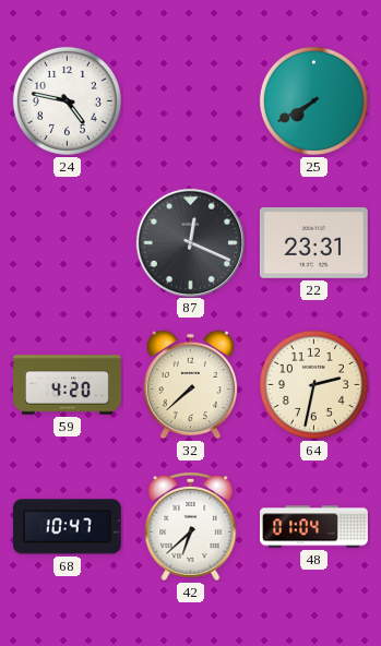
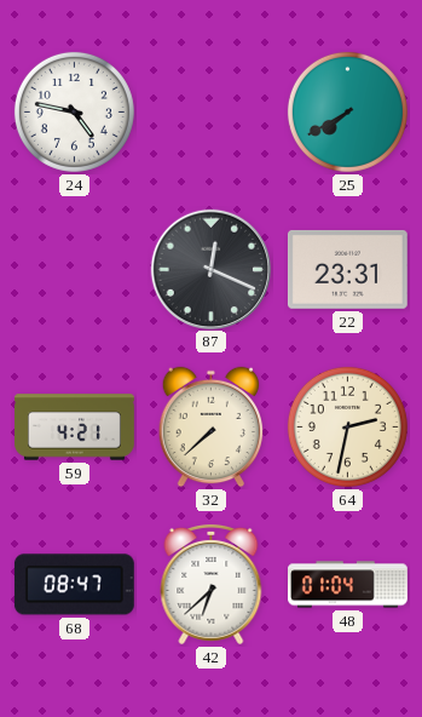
59: 4:20 -> 4:21 (75, 428)
68: 10:47 -> 08:47 (74, 585)
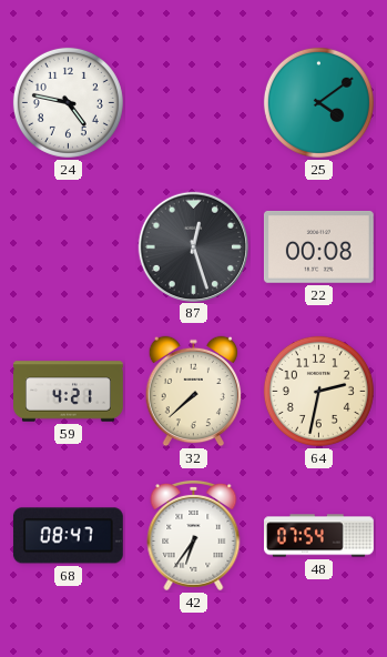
25: 7:40 -> 4:09 (318, 102)
87: 12:19 -> 12:27 (193, 246)
22: 23:31 -> 00:08 (318, 246)
42: 6:38 -> 6:36 (194, 535)
48: 01:04 -> 07:54 (319, 536)
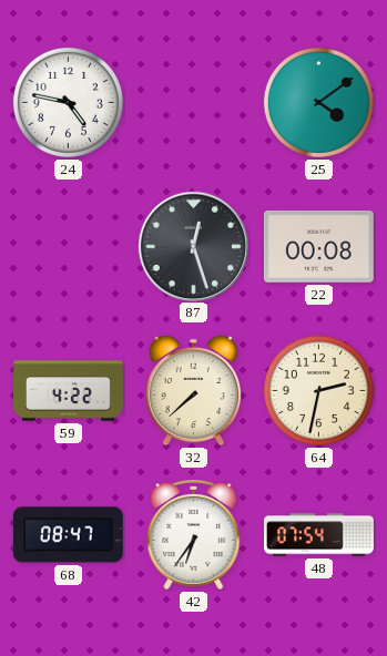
59: 4:21 -> 4:22 (69, 391)
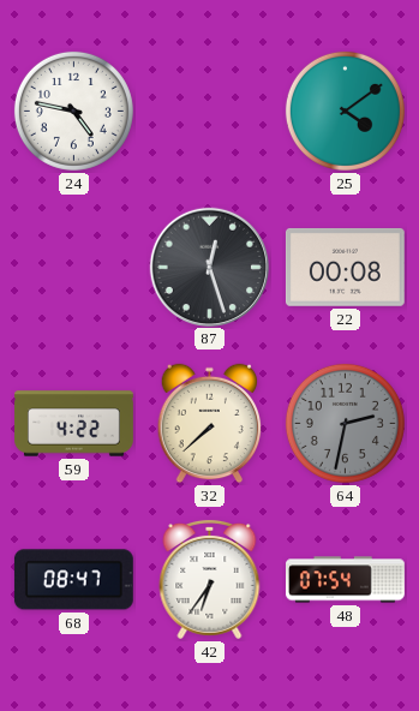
64 dial: cream -> grey (345, 423)
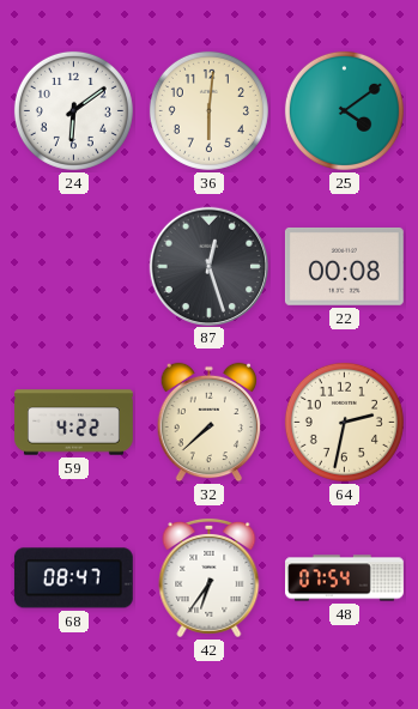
24: 4:47 -> 6:09 (73, 110)
36: none -> 6:01 (208, 110)
64 dial: grey -> cream (344, 422)
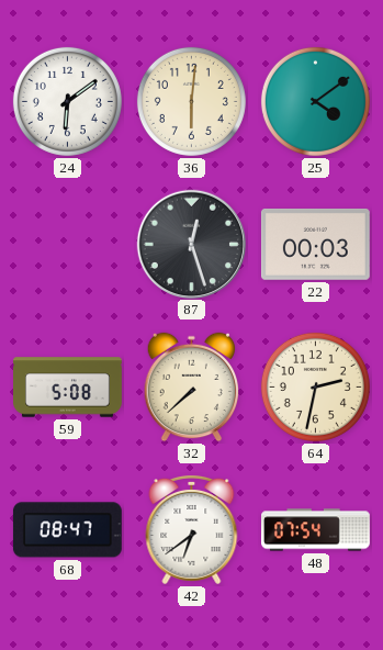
22: 00:08 -> 00:03 (315, 244)
59: 4:22 -> 5:08 (68, 388)
42: 6:36 -> 6:39 (192, 529)
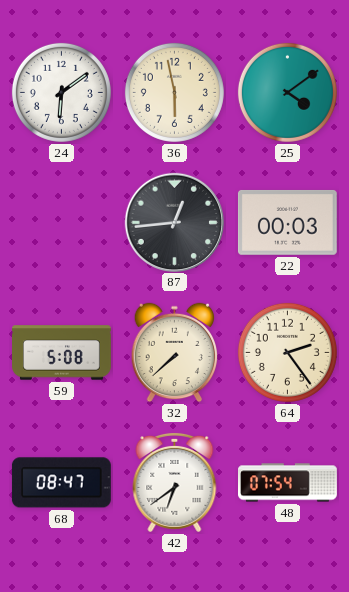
36: 6:01 -> 5:58 (174, 92)
87: 12:27 -> 12:44 (174, 222)
64: 2:32 -> 2:24 (287, 352)
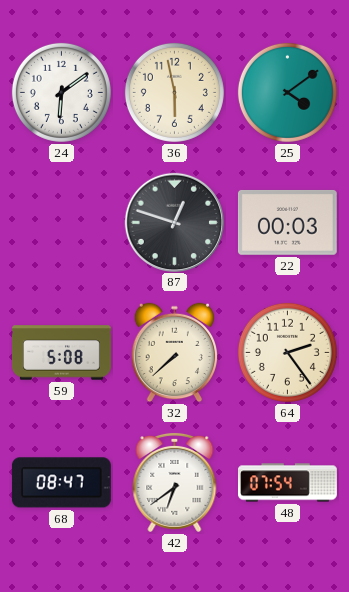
87: 12:44 -> 12:48 (174, 222)
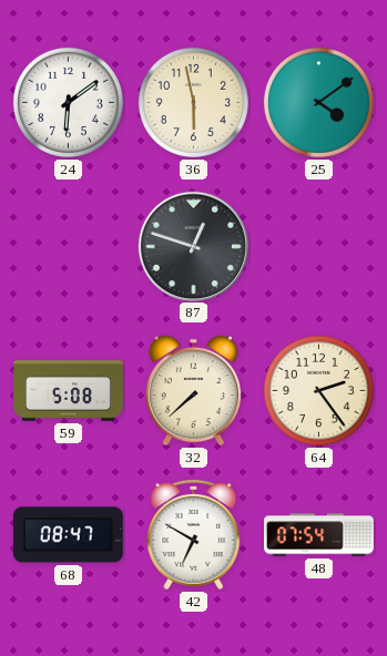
22: 00:03 -> none (287, 222)
42: 6:39 -> 6:50 (194, 534)
